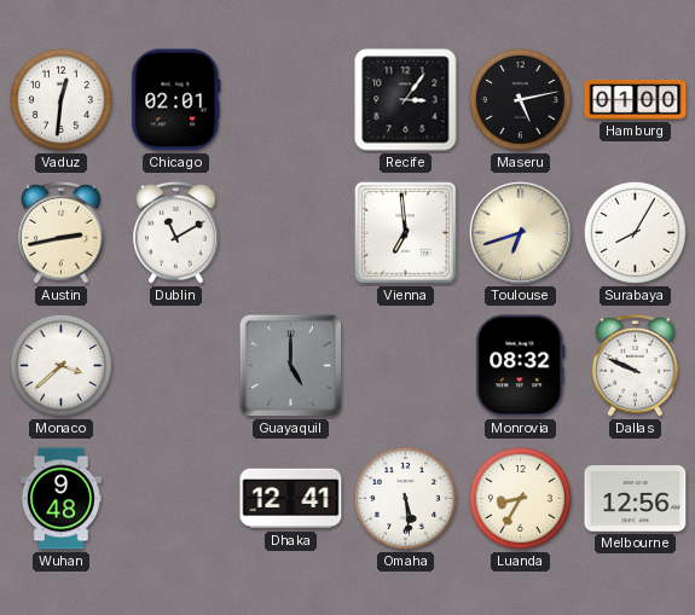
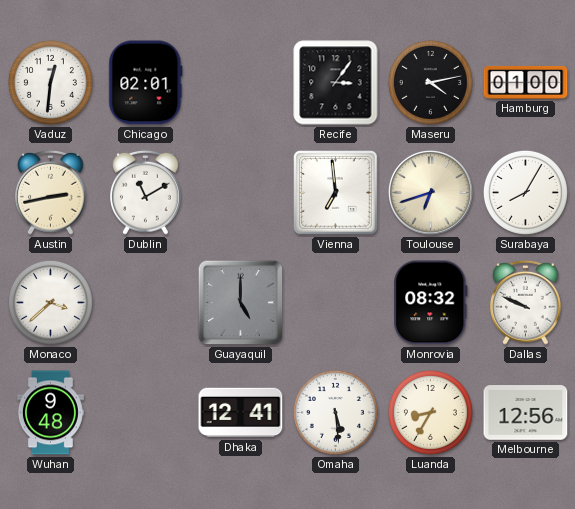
Maseru: 5:13 -> 4:13 (430, 82)
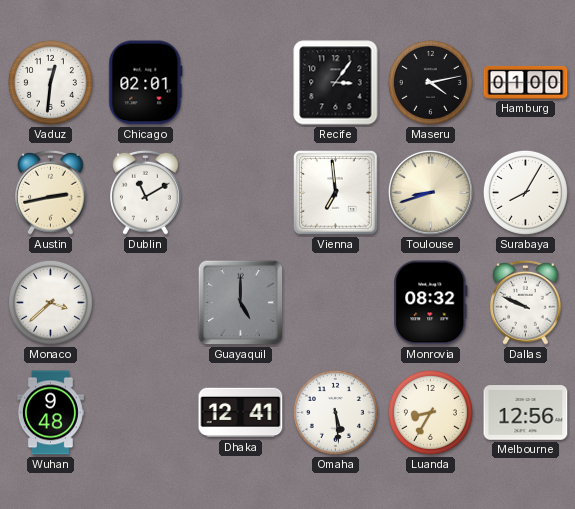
Toulouse: 6:42 -> 8:42 (431, 193)
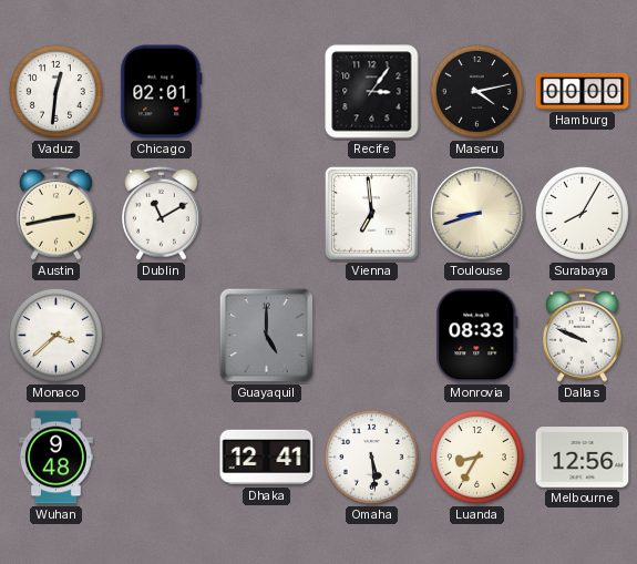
Hamburg: 01:00 -> 00:00 (583, 91)
Monrovia: 08:32 -> 08:33 (477, 336)
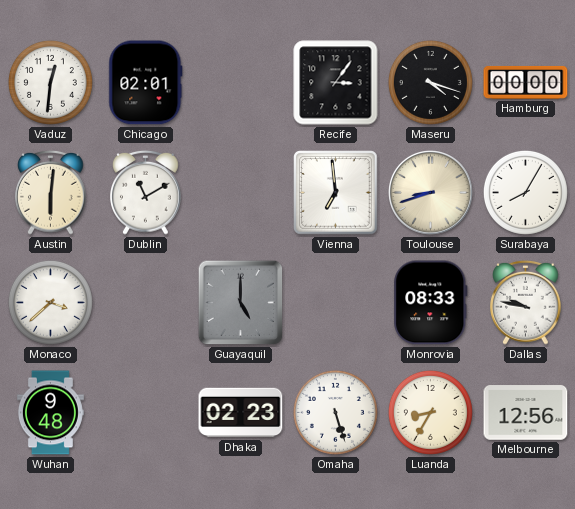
Maseru: 4:13 -> 4:18 (430, 82)
Austin: 2:43 -> 6:01 (51, 192)
Dallas: 9:49 -> 9:47 (526, 302)
Dhaka: 12:41 -> 02:23 (241, 413)
Omaha: 5:29 -> 5:27 (335, 412)
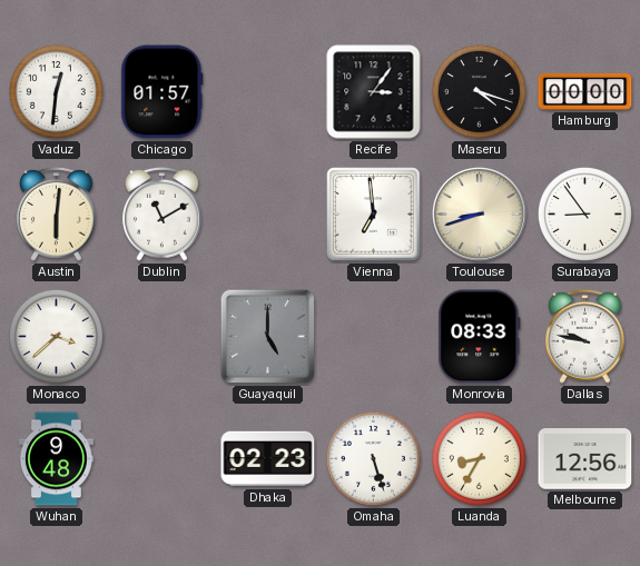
Chicago: 02:01 -> 01:57 (163, 92)
Surabaya: 8:05 -> 8:54 (584, 214)
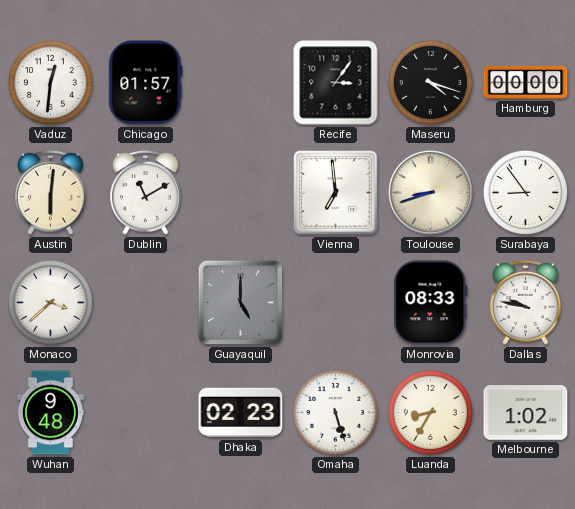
Melbourne: 12:56 -> 1:02 (526, 413)
